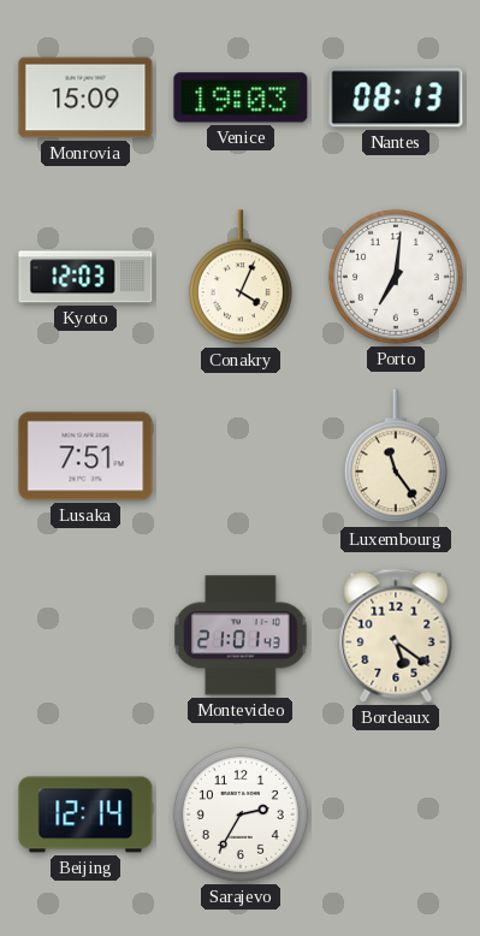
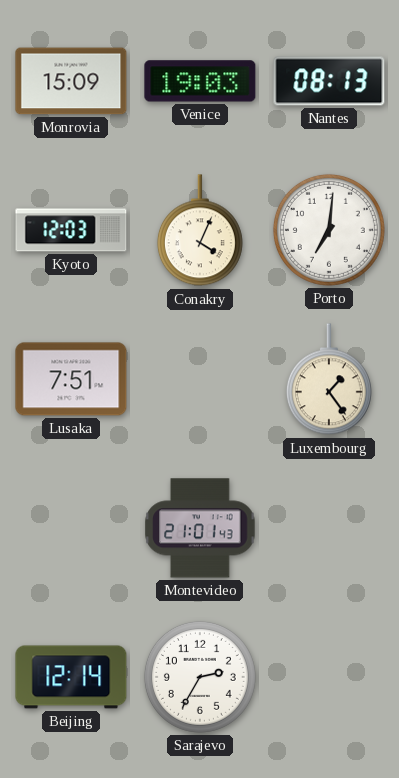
Luxembourg: 11:24 -> 1:24 (329, 380)
Bordeaux: 5:21 -> none (396, 635)
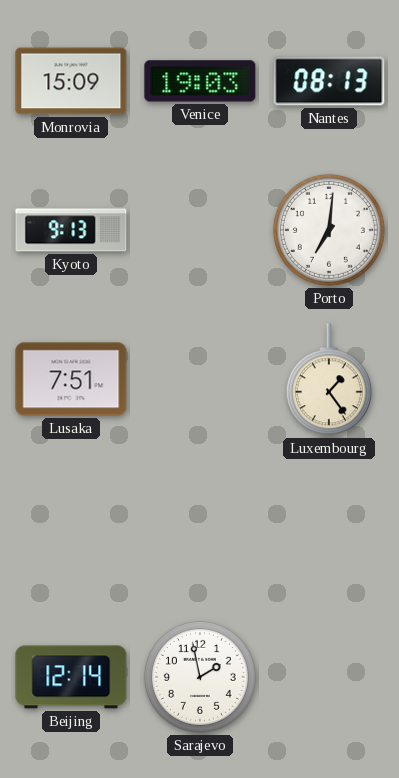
Kyoto: 12:03 -> 9:13 (71, 230)
Conakry: 4:04 -> none (200, 231)
Montevideo: 21:01 -> none (200, 528)
Sarajevo: 2:35 -> 1:58 (200, 677)
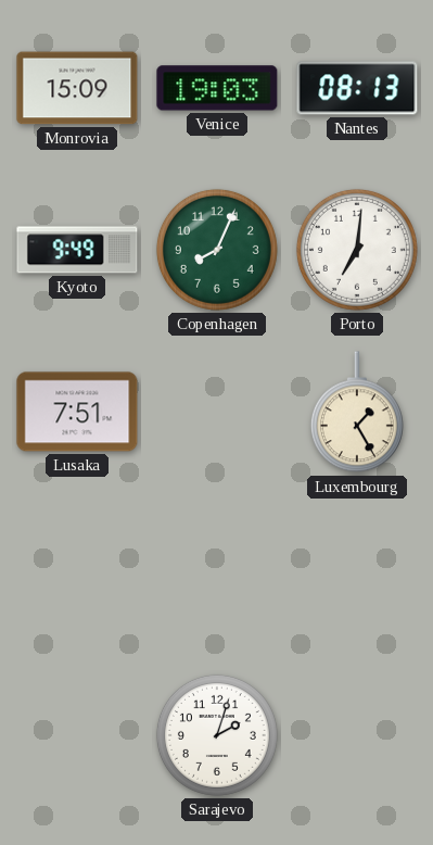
Kyoto: 9:13 -> 9:49 (77, 250)
Copenhagen: none -> 8:04 (217, 250)
Luxembourg: 1:24 -> 1:25 (357, 413)
Beijing: 12:14 -> none (71, 677)
Sarajevo: 1:58 -> 2:03 (217, 735)
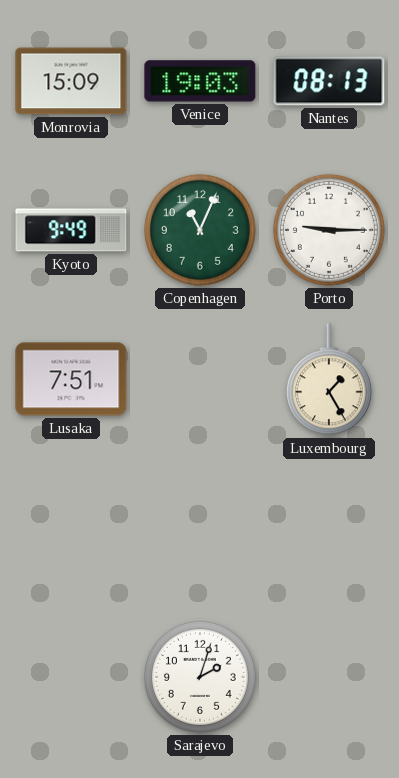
Copenhagen: 8:04 -> 11:04 (200, 230)
Porto: 7:01 -> 9:15 (329, 230)
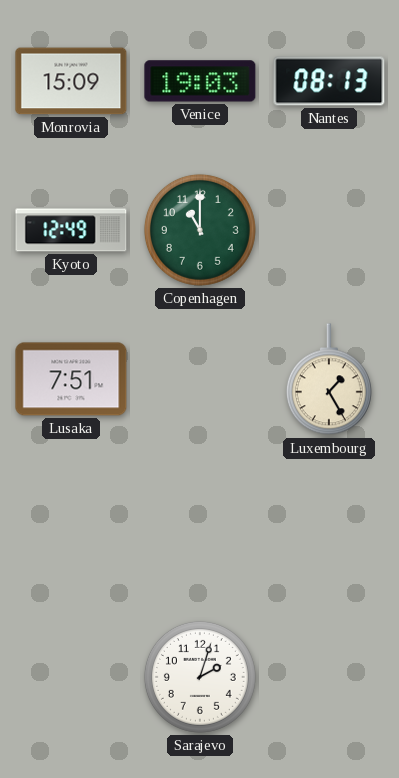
Kyoto: 9:49 -> 12:49 (71, 230)
Copenhagen: 11:04 -> 11:00 (200, 230)
Porto: 9:15 -> none (329, 230)
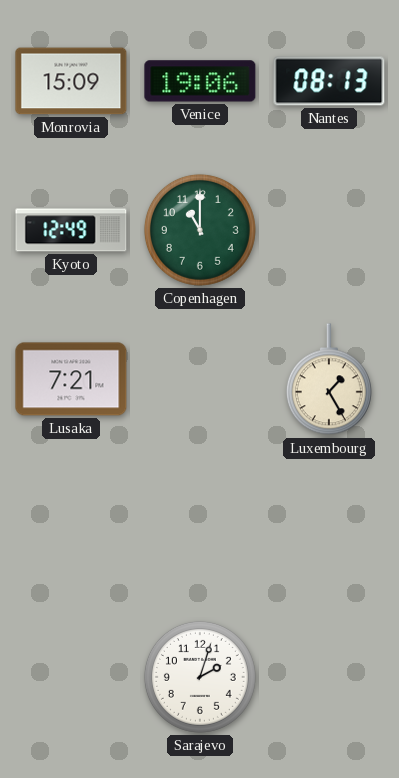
Venice: 19:03 -> 19:06 (200, 81)
Lusaka: 7:51 -> 7:21 (71, 379)
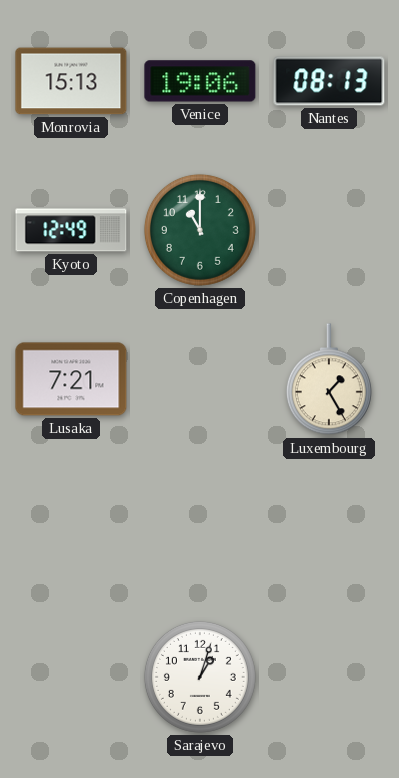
Monrovia: 15:09 -> 15:13 (71, 81)
Sarajevo: 2:03 -> 1:03 (200, 677)
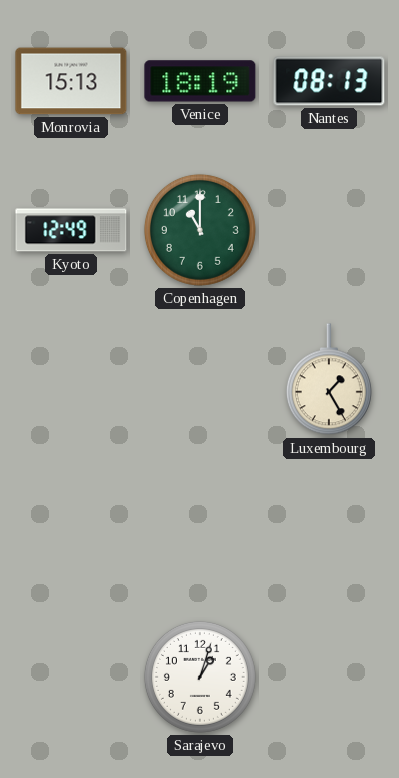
Venice: 19:06 -> 18:19 (200, 81)
Lusaka: 7:21 -> none (71, 379)
